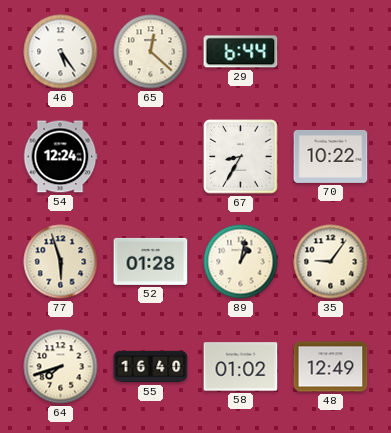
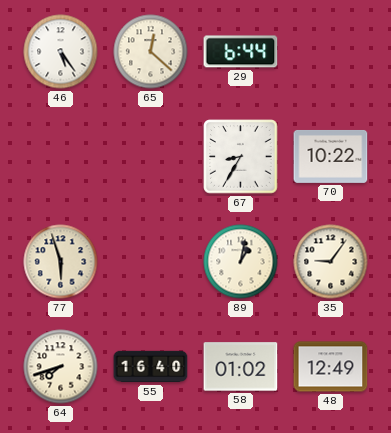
54: 12:24 -> none (60, 157)
52: 01:28 -> none (151, 261)
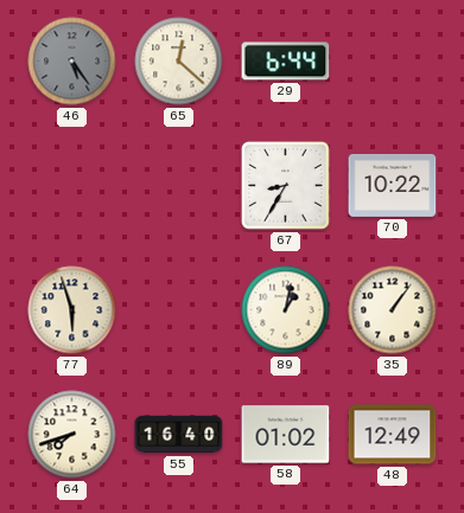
46 dial: white -> grey (72, 62)
35: 9:06 -> 1:06 (393, 310)
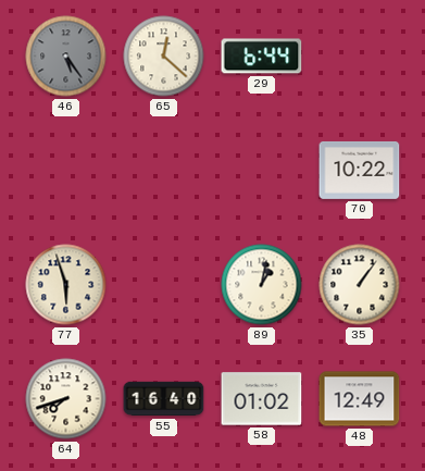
67: 8:35 -> none (286, 186)
